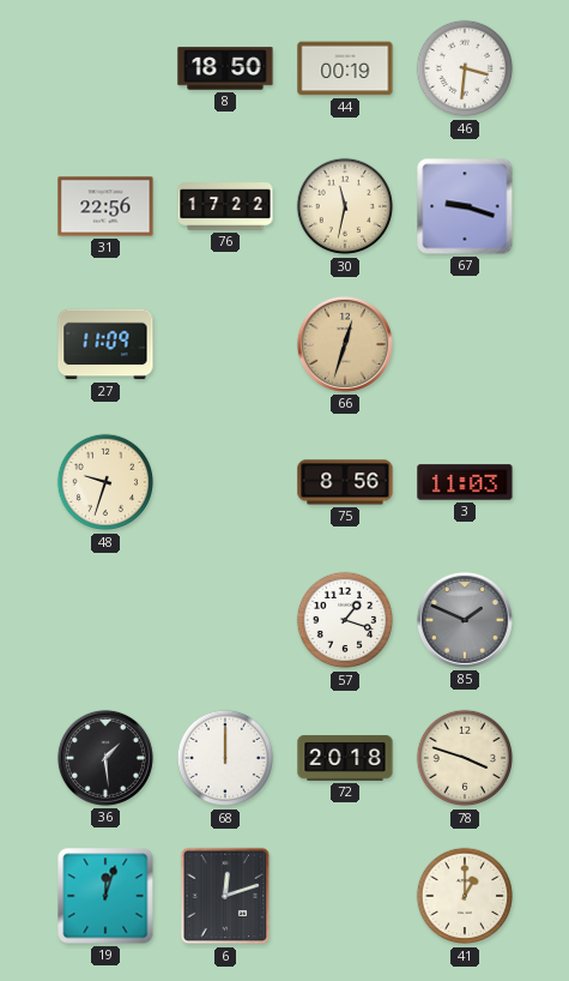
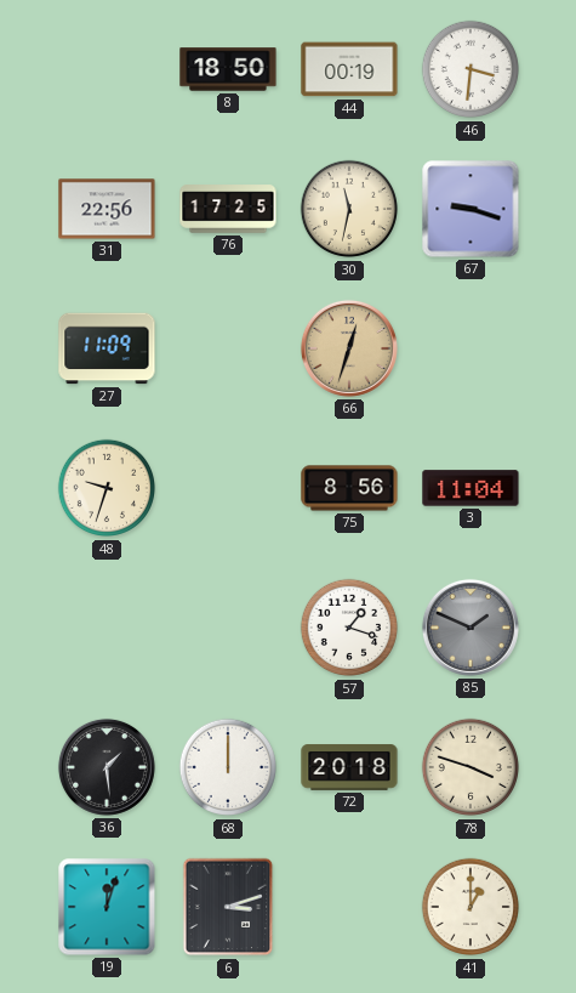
76: 17:22 -> 17:25 (228, 209)
3: 11:03 -> 11:04 (471, 488)
6: 12:12 -> 3:12 (228, 907)
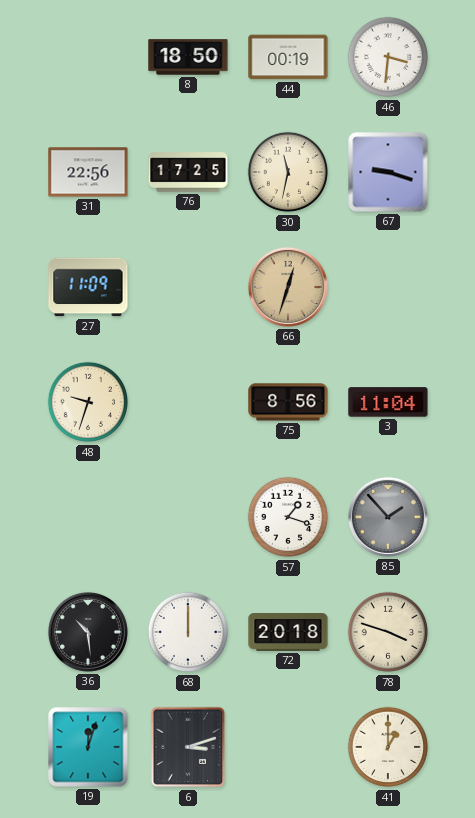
85: 1:49 -> 1:53 (388, 517)
36: 1:29 -> 10:29 (88, 632)
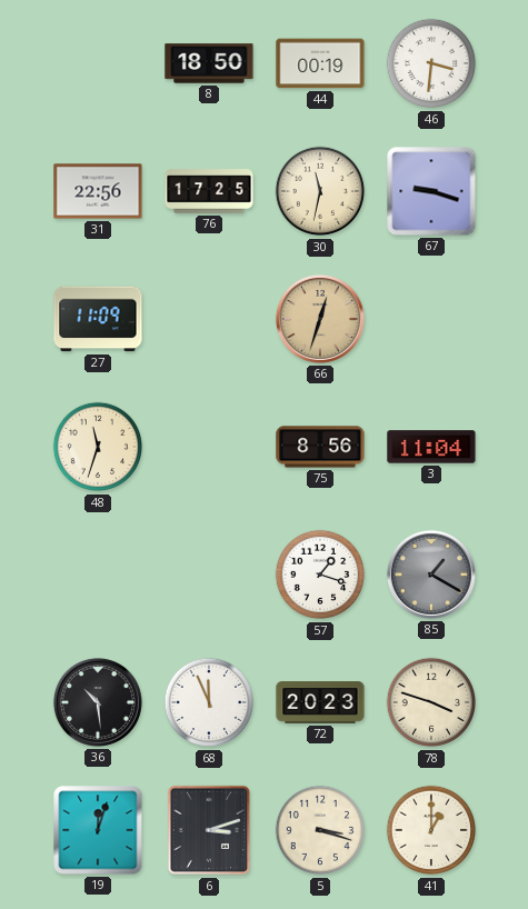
48: 9:33 -> 11:33 (98, 447)
85: 1:53 -> 1:20 (431, 575)
68: 12:00 -> 11:56 (209, 702)
72: 20:18 -> 20:23 (320, 702)
5: none -> 3:18 (320, 830)
